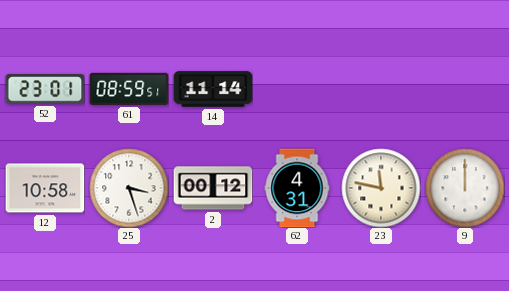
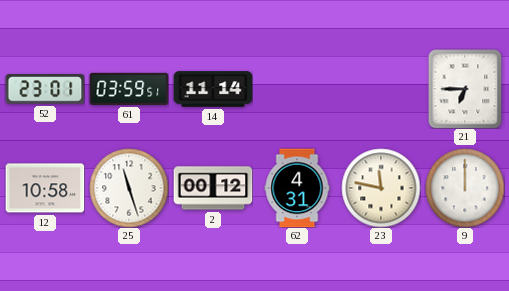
61: 08:59 -> 03:59 (129, 89)
21: none -> 6:45 (465, 89)
25: 3:27 -> 11:27 (129, 188)
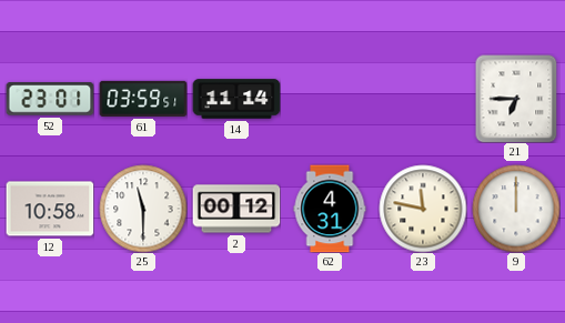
25: 11:27 -> 11:30 (143, 209)
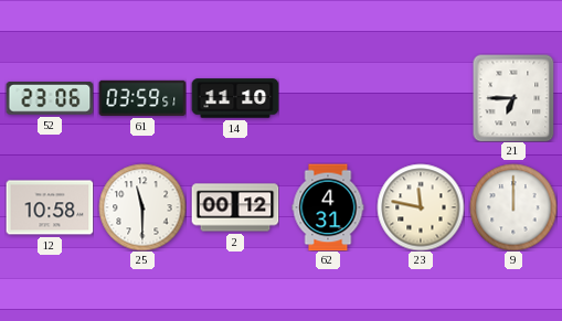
52: 23:01 -> 23:06 (50, 98)
14: 11:14 -> 11:10 (235, 98)
